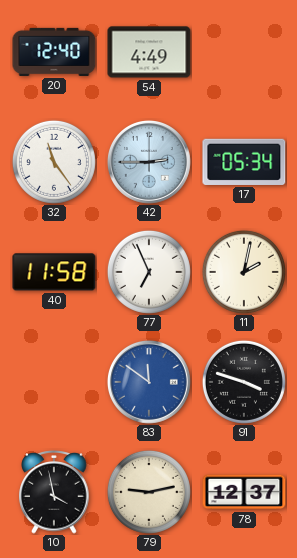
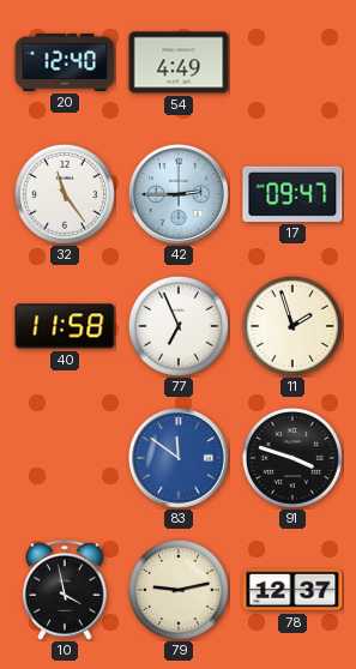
17: 05:34 -> 09:47 (292, 194)
11: 2:02 -> 1:57 (292, 326)
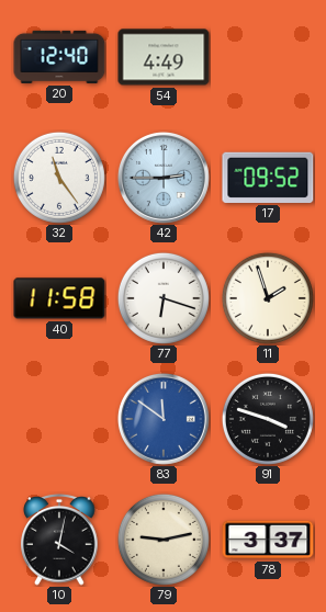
17: 09:47 -> 09:52 (268, 178)
77: 6:56 -> 6:18 (164, 298)
10: 3:58 -> 4:02 (59, 540)
78: 12:37 -> 3:37 (268, 540)
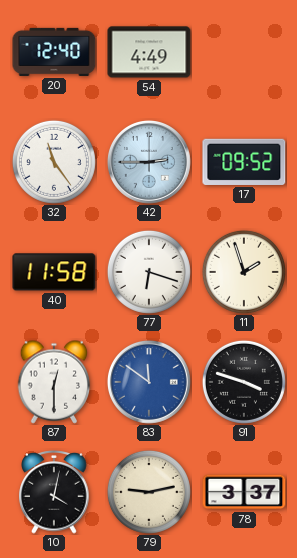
87: none -> 12:30 (54, 382)
